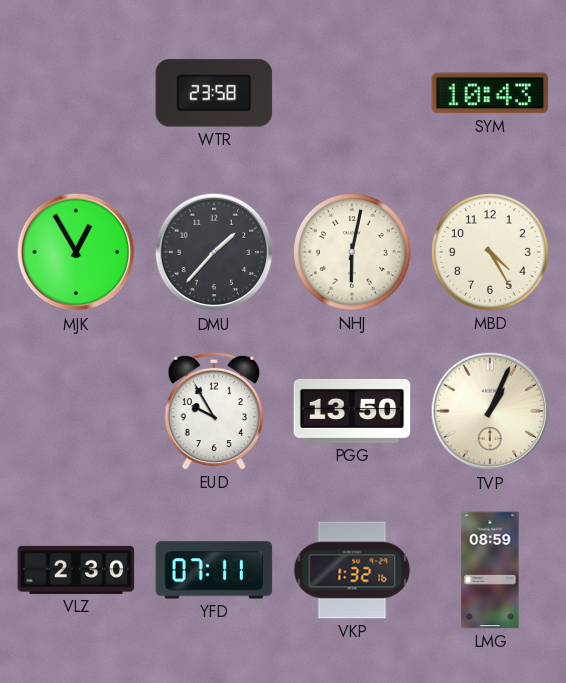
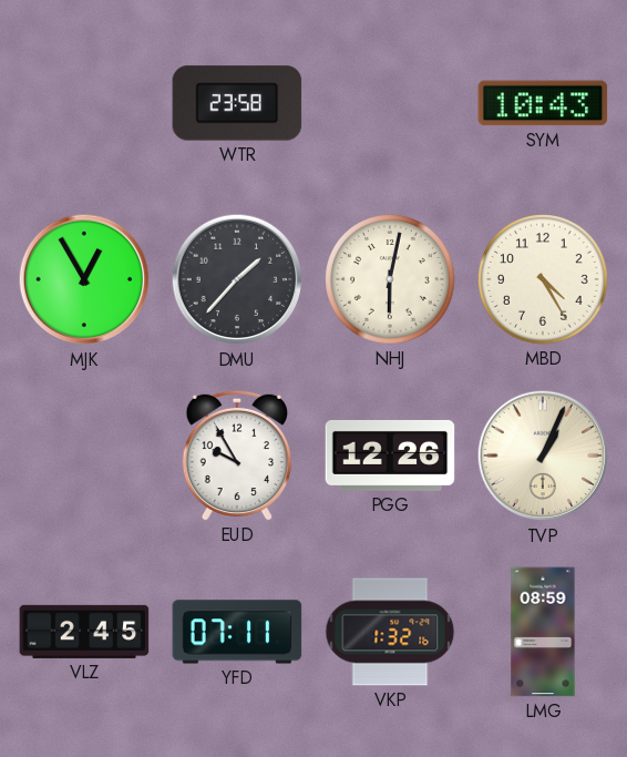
PGG: 13:50 -> 12:26 (390, 456)
VLZ: 2:30 -> 2:45 (84, 632)
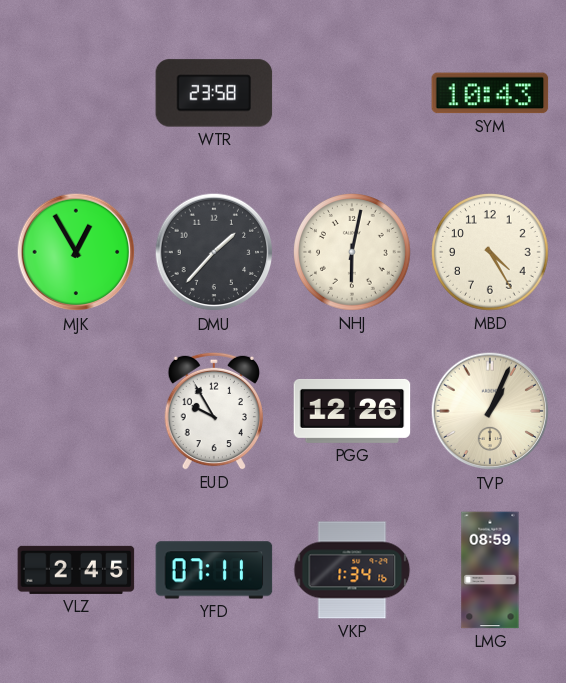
VKP: 1:32 -> 1:34 (352, 570)
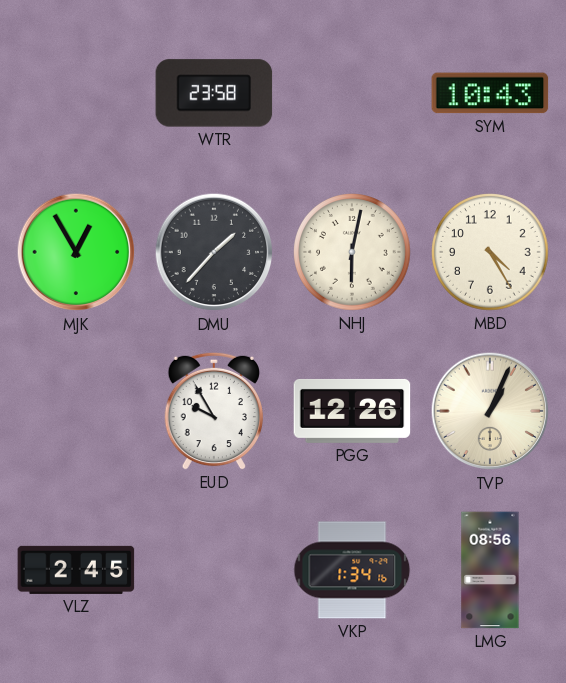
YFD: 07:11 -> none (214, 570)
LMG: 08:59 -> 08:56 (490, 570)
